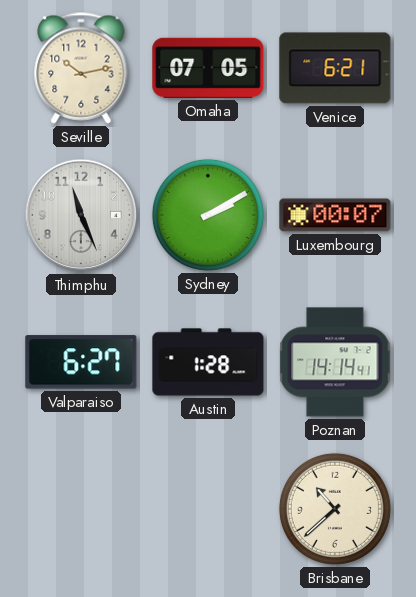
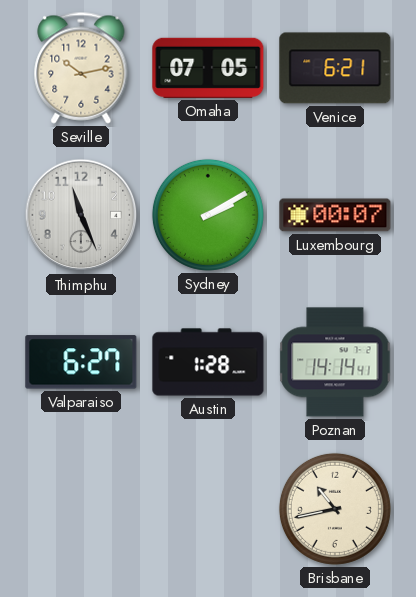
Brisbane: 10:38 -> 10:43 (335, 509)
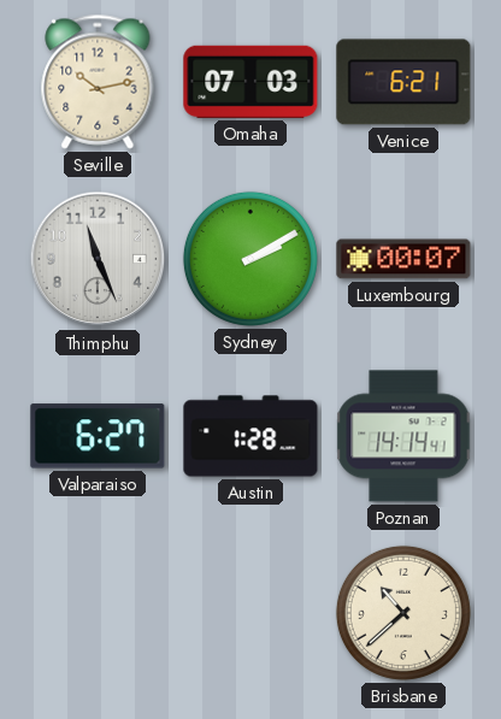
Omaha: 07:05 -> 07:03 (250, 82)
Brisbane: 10:43 -> 10:38 (403, 613)
